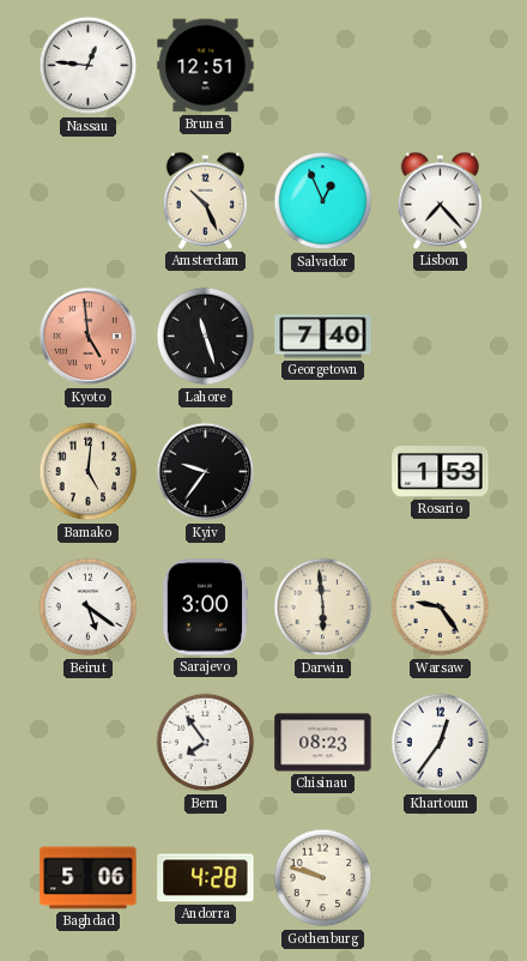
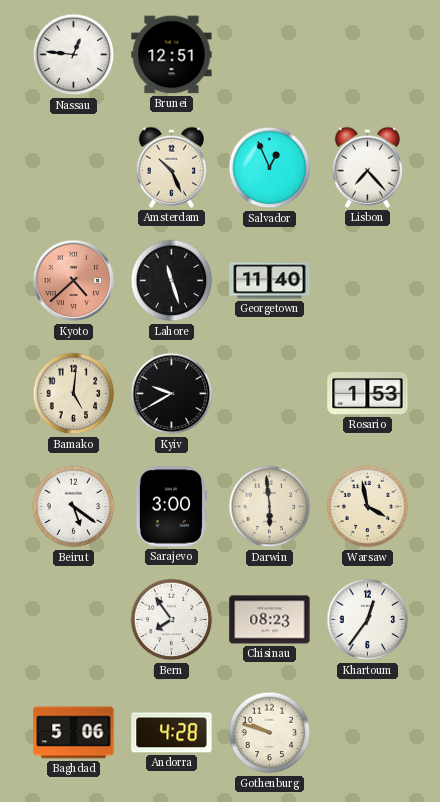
Kyoto: 4:59 -> 4:38 (74, 281)
Georgetown: 7:40 -> 11:40 (270, 281)
Kyiv: 9:36 -> 9:40 (172, 394)
Warsaw: 9:24 -> 3:58 (368, 507)
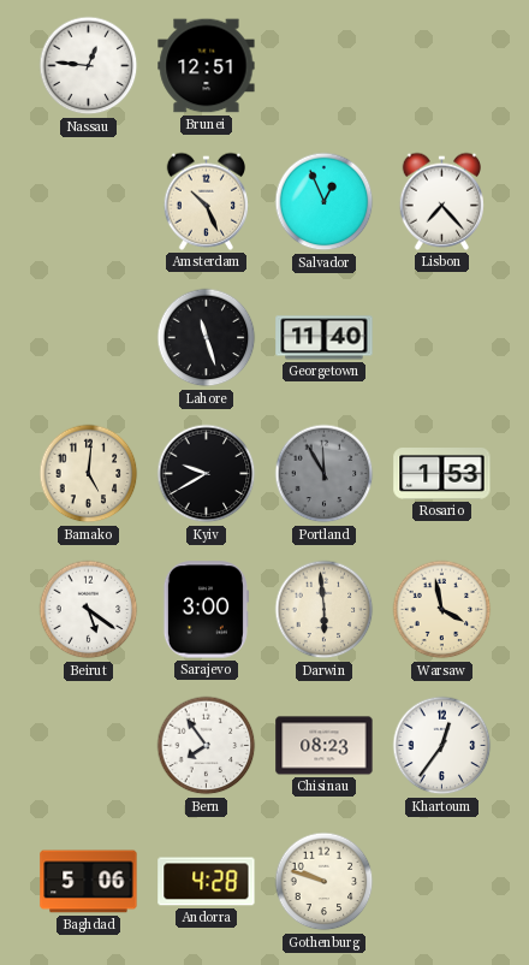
Kyoto: 4:38 -> none (74, 281)
Portland: none -> 11:55 (325, 474)
